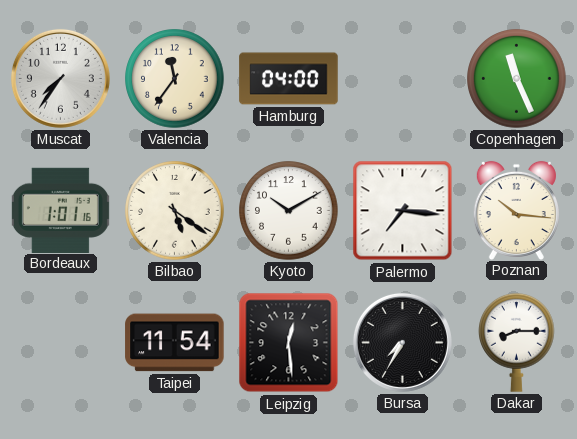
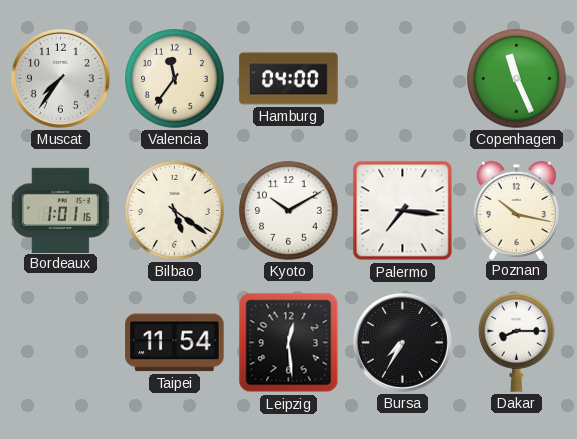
Poznan: 10:16 -> 10:17 (516, 210)
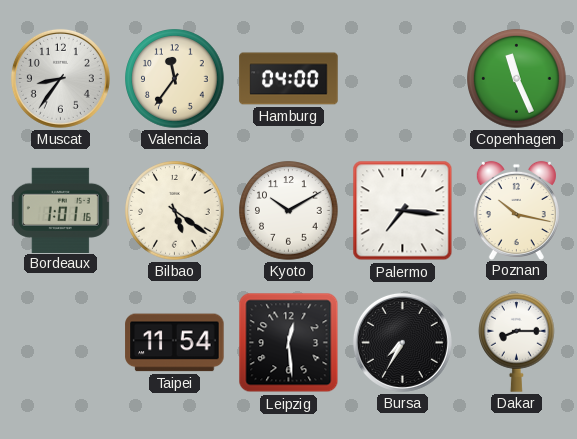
Muscat: 7:36 -> 8:36 (60, 78)
